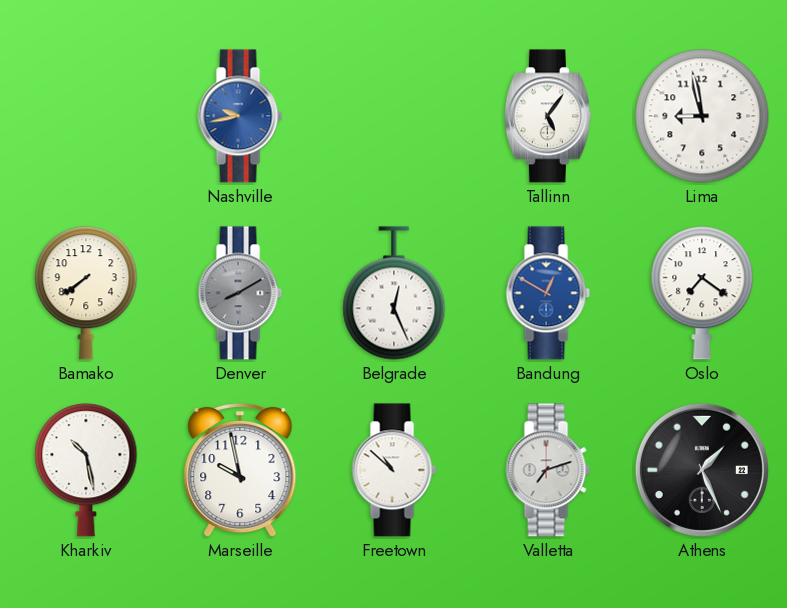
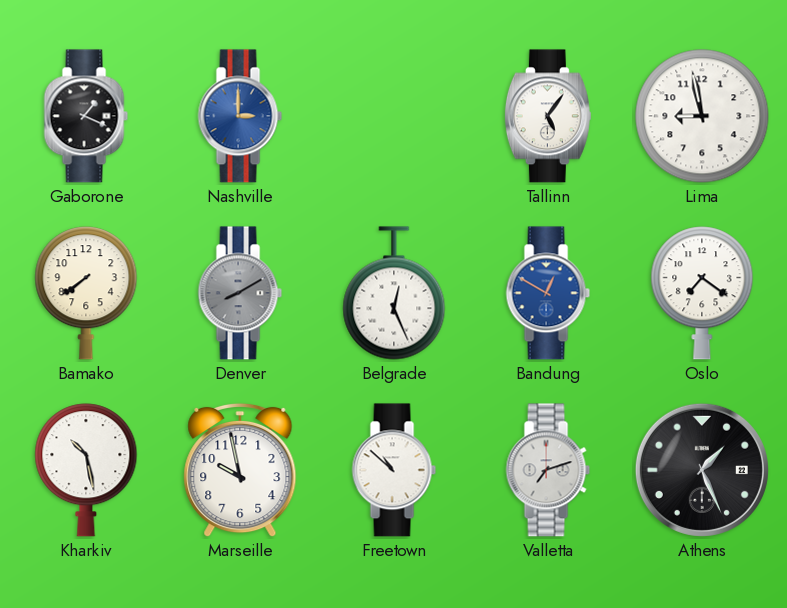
Gaborone: none -> 1:19 (86, 116)
Nashville: 9:43 -> 3:00 (240, 116)
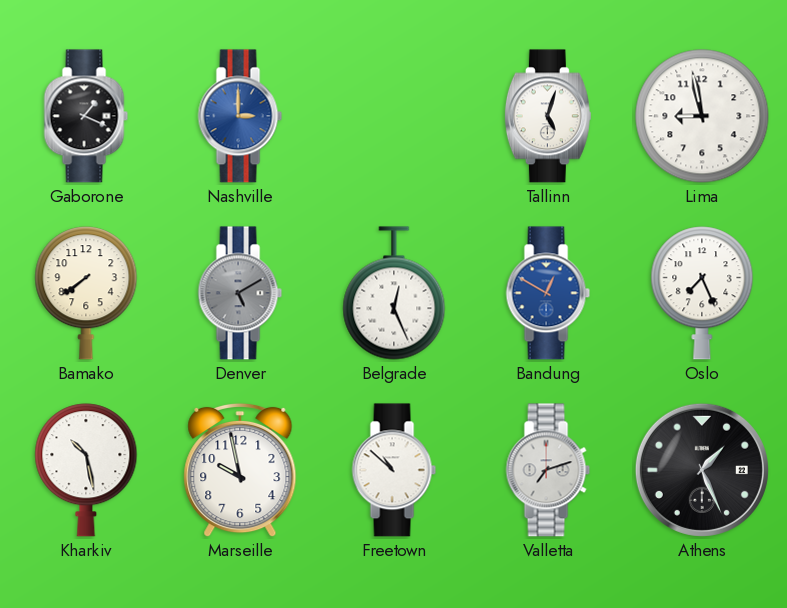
Tallinn: 5:06 -> 5:03 (548, 116)
Denver: 8:10 -> 5:10 (240, 293)
Oslo: 7:21 -> 7:26 (702, 293)
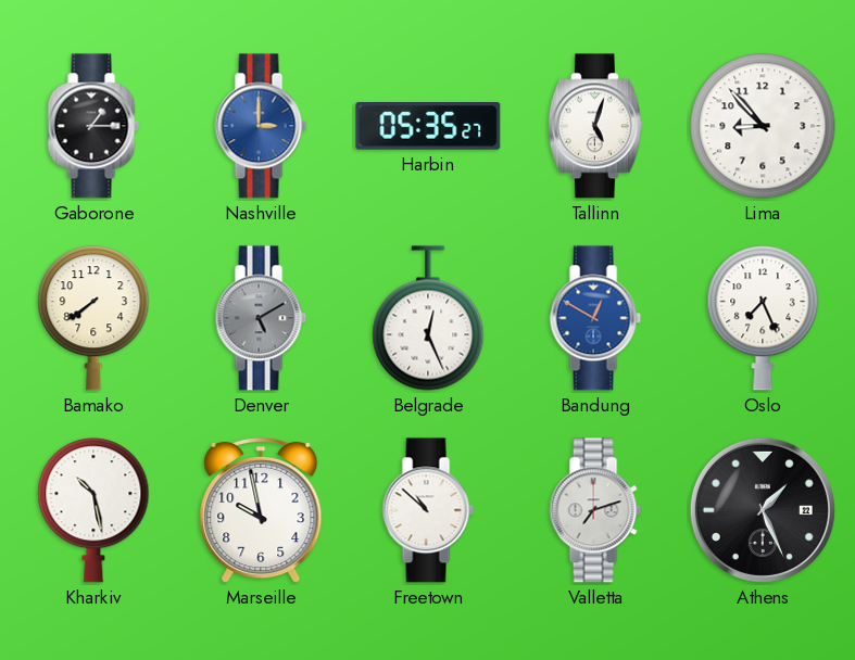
Gaborone: 1:19 -> 1:15 (93, 126)
Harbin: none -> 05:35 (428, 127)
Lima: 8:58 -> 8:53 (763, 126)
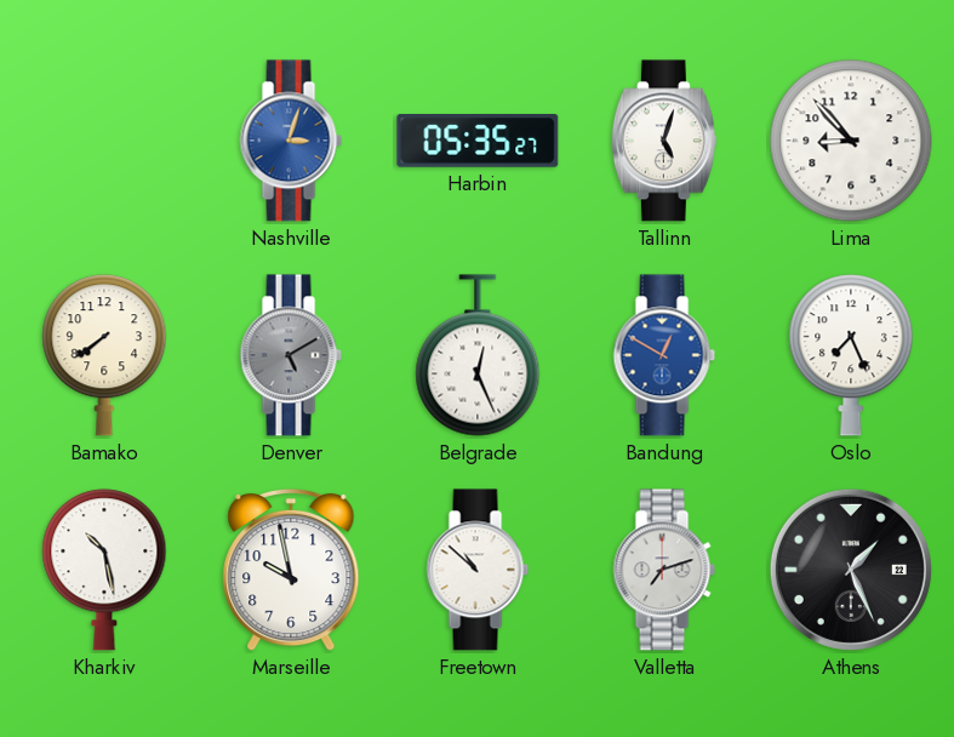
Gaborone: 1:15 -> none (93, 126)
Nashville: 3:00 -> 3:03 (291, 141)
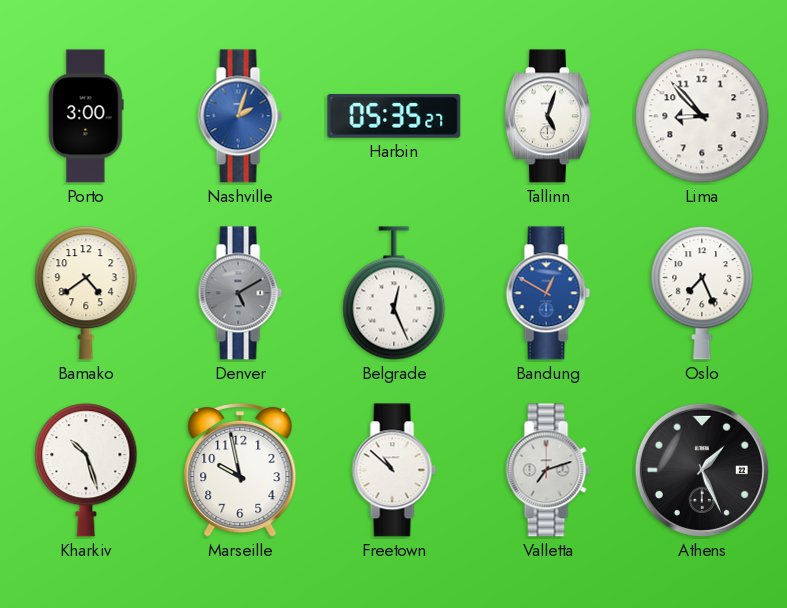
Porto: none -> 3:00 (86, 116)
Nashville: 3:03 -> 2:03 (240, 116)
Bamako: 7:39 -> 4:39 (86, 293)
Kharkiv: 10:28 -> 10:27 (86, 470)
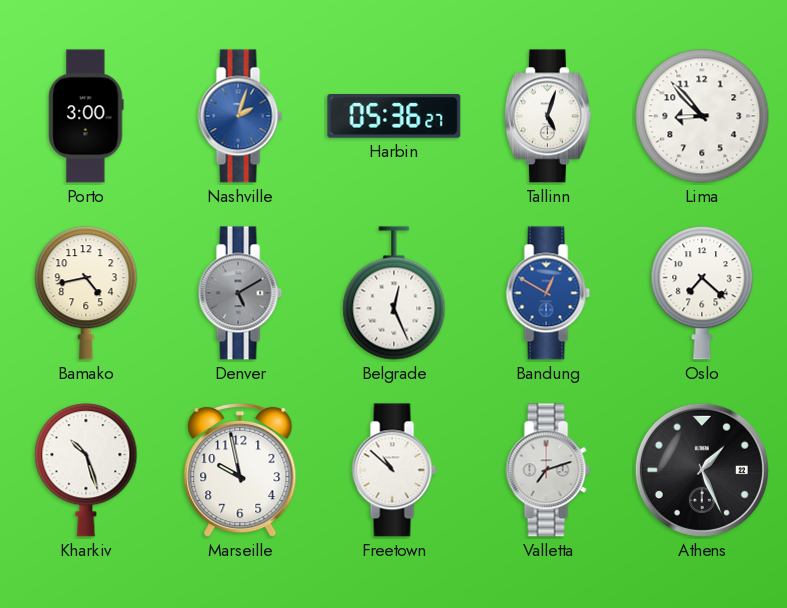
Harbin: 05:35 -> 05:36 (394, 117)
Bamako: 4:39 -> 4:43 (86, 293)
Oslo: 7:26 -> 7:22 (702, 293)
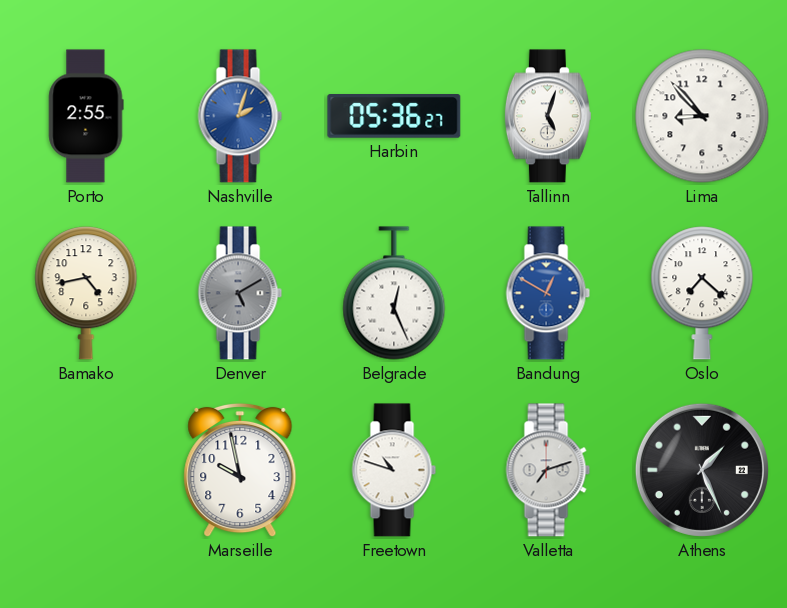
Porto: 3:00 -> 2:55 (86, 116)
Kharkiv: 10:27 -> none (86, 470)
Freetown: 10:52 -> 10:48 (394, 470)
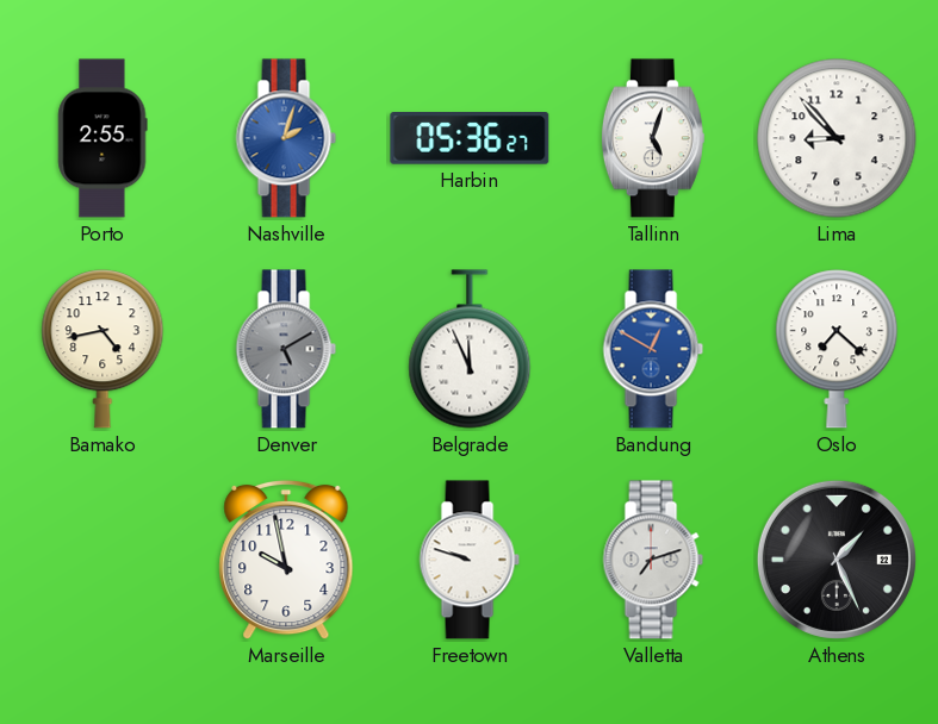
Belgrade: 12:26 -> 11:56 (470, 349)
Freetown: 10:48 -> 9:48 (470, 560)
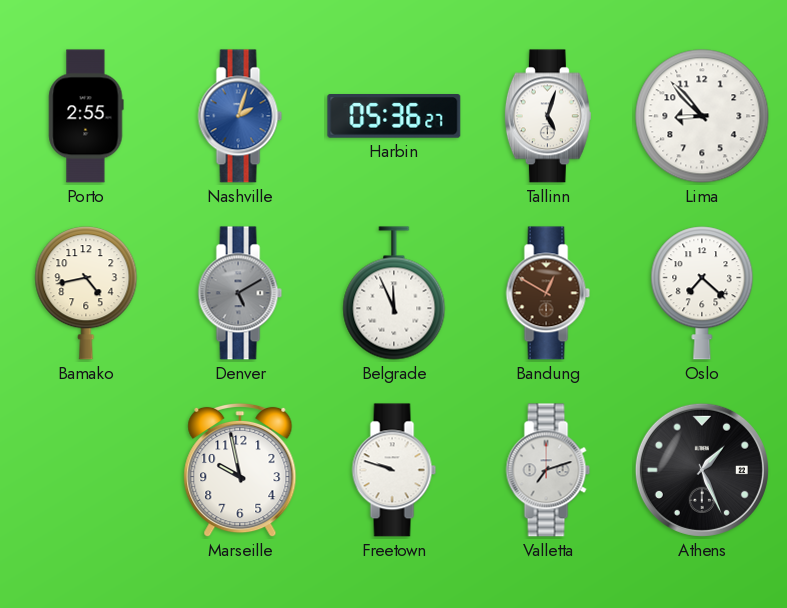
Bandung dial: blue -> brown (548, 293)
